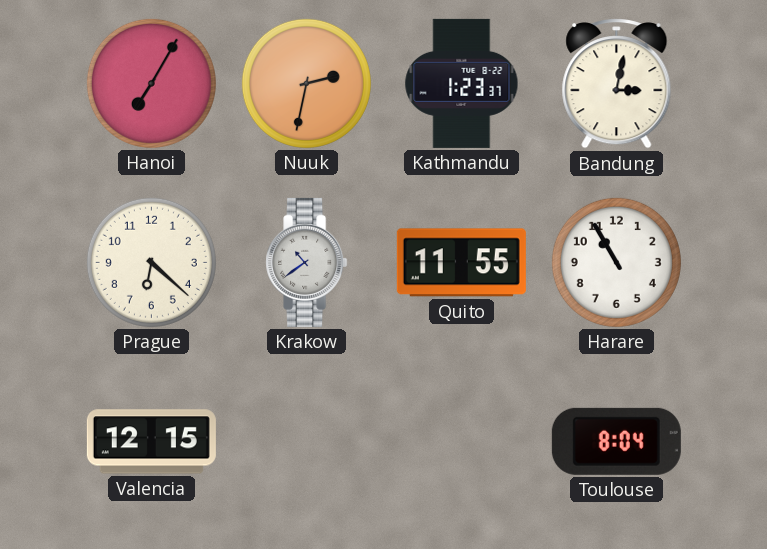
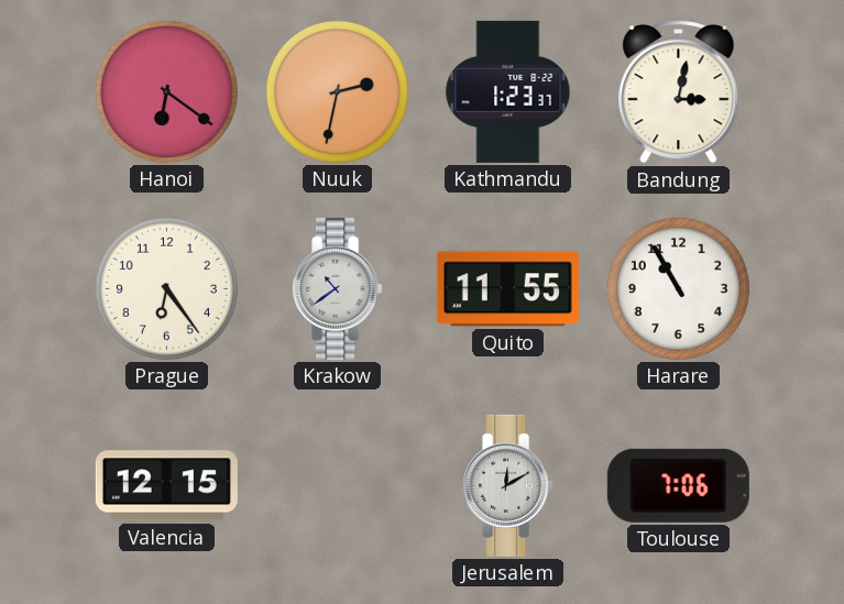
Hanoi: 7:05 -> 6:21 (166, 91)
Prague: 6:22 -> 6:24 (166, 288)
Jerusalem: none -> 12:10 (508, 485)
Toulouse: 8:04 -> 7:06 (678, 485)
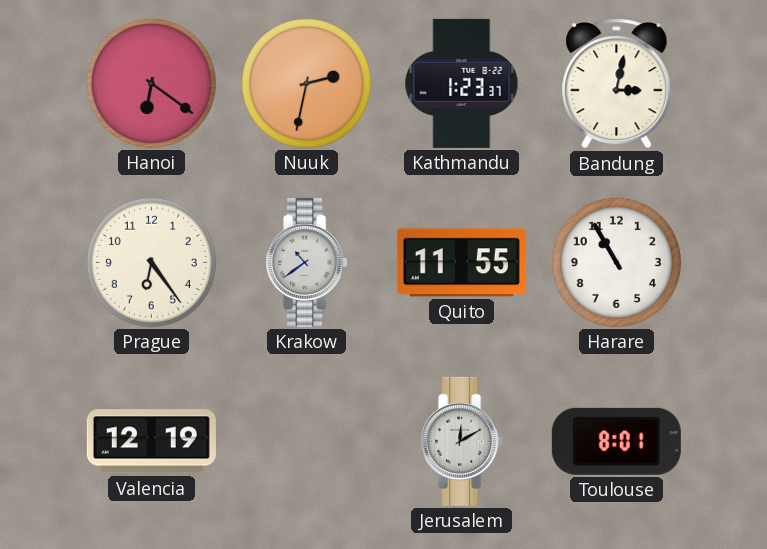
Valencia: 12:15 -> 12:19 (151, 442)
Toulouse: 7:06 -> 8:01 (616, 441)
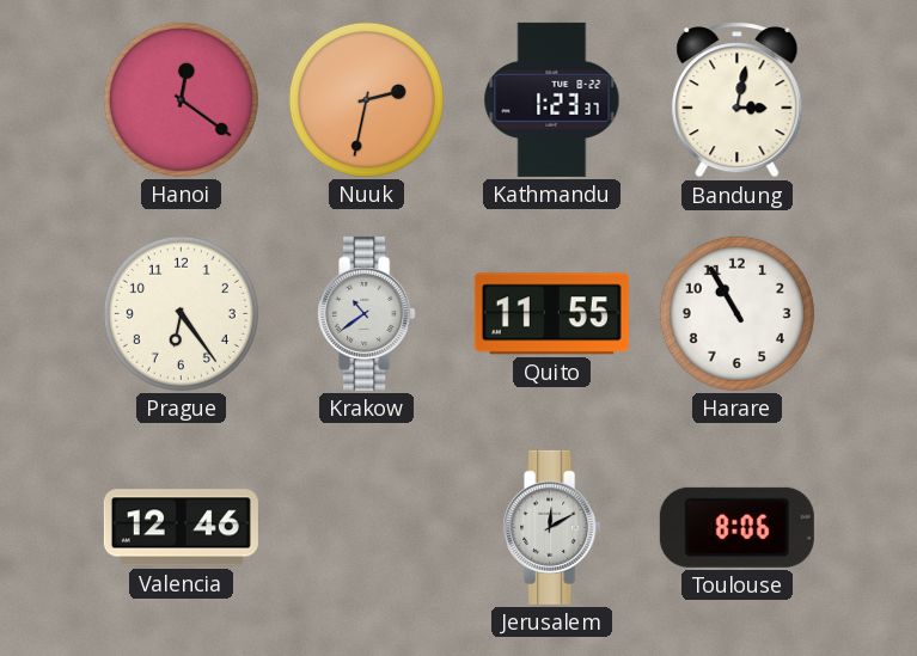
Hanoi: 6:21 -> 12:21 (181, 99)
Valencia: 12:19 -> 12:46 (181, 528)
Toulouse: 8:01 -> 8:06 (736, 527)
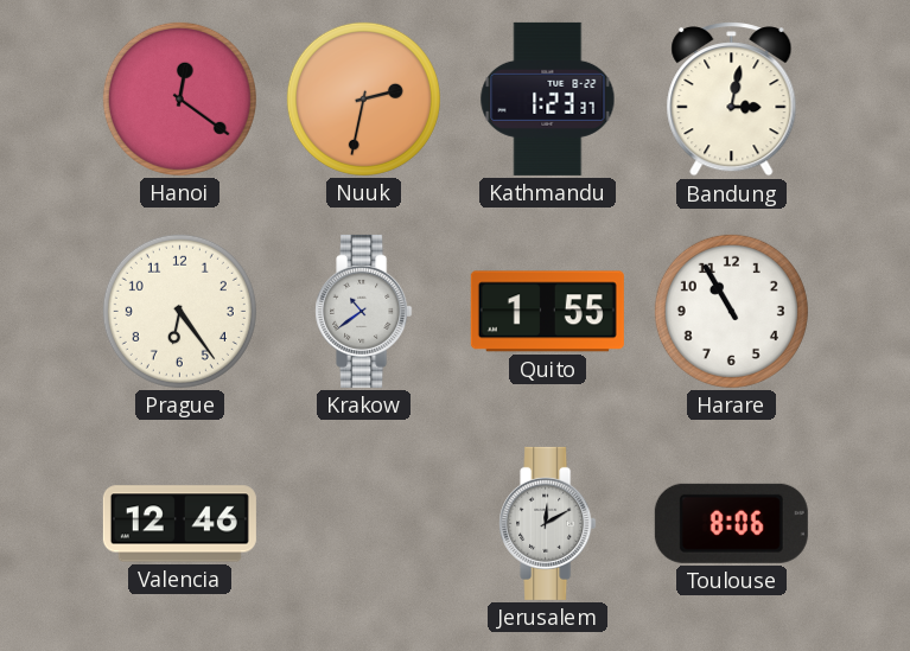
Quito: 11:55 -> 1:55 (547, 312)
